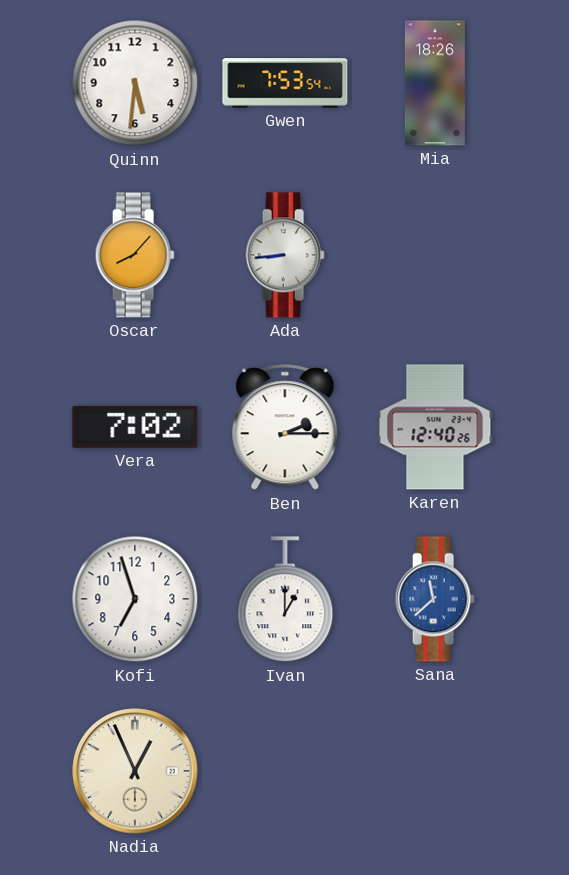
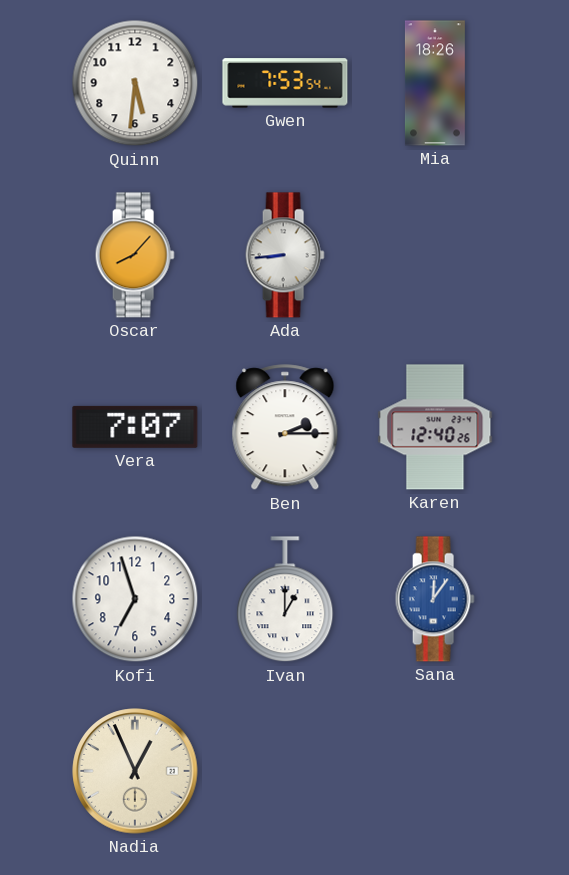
Vera: 7:02 -> 7:07 (135, 427)
Sana: 11:38 -> 12:06 (435, 599)
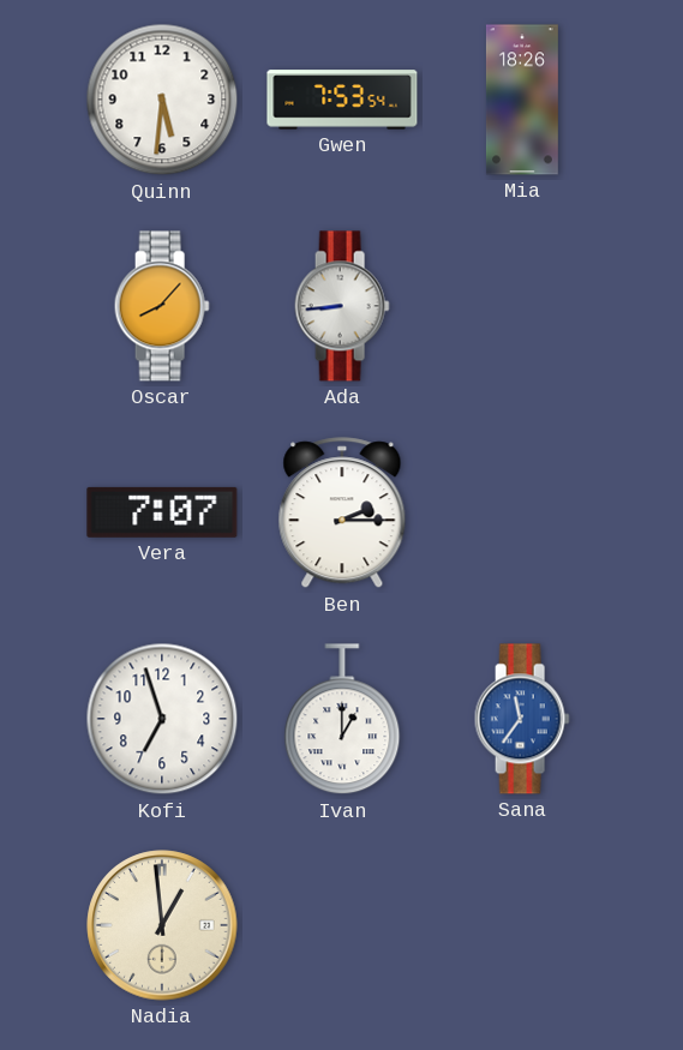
Karen: 12:40 -> none (435, 427)
Sana: 12:06 -> 11:36 (522, 719)
Nadia: 12:56 -> 12:59 (162, 925)
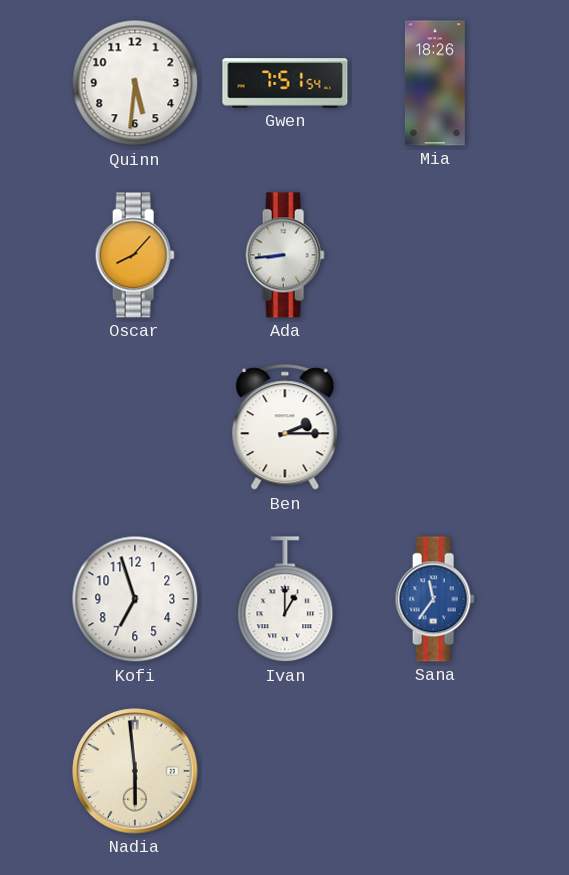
Gwen: 7:53 -> 7:51 (285, 83)
Vera: 7:07 -> none (162, 512)
Nadia: 12:59 -> 5:59 (135, 771)
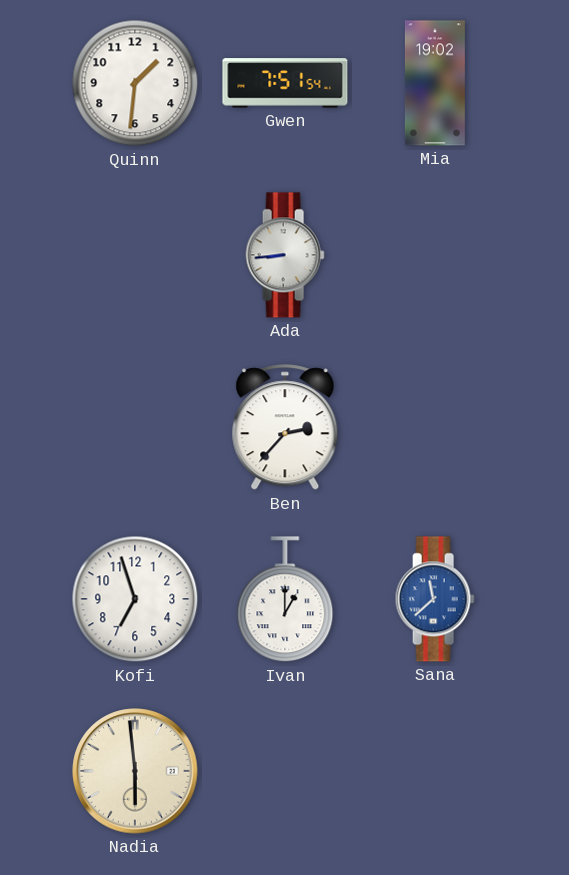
Quinn: 5:31 -> 1:31 (135, 83)
Mia: 18:26 -> 19:02 (435, 83)
Oscar: 8:07 -> none (135, 255)
Ben: 2:15 -> 2:37 (285, 428)
Sana: 11:36 -> 11:38 (435, 599)
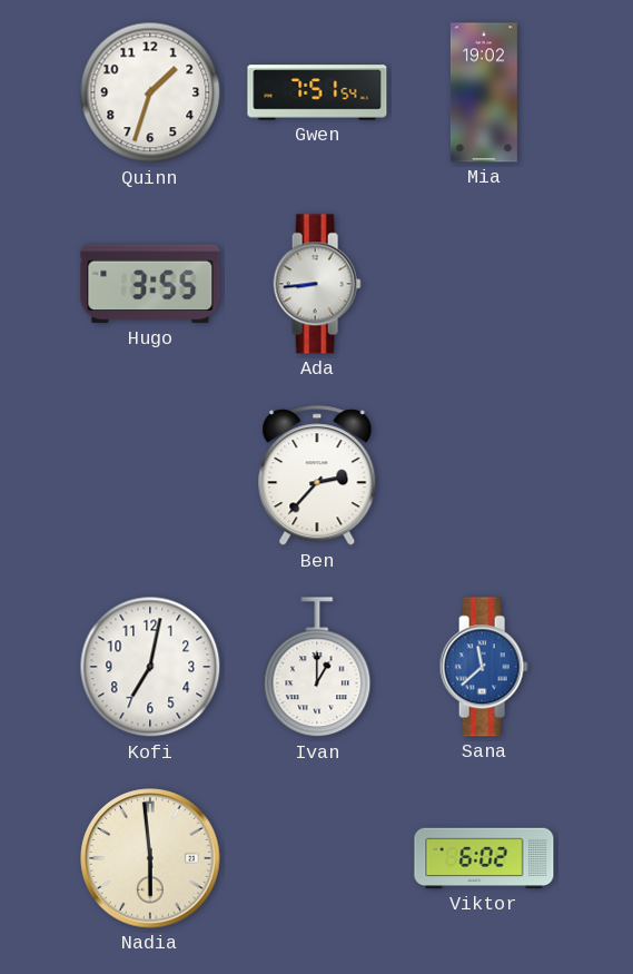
Quinn: 1:31 -> 1:33 (150, 92)
Hugo: none -> 3:55 (150, 284)
Kofi: 6:57 -> 7:02 (150, 667)
Viktor: none -> 6:02 (484, 858)
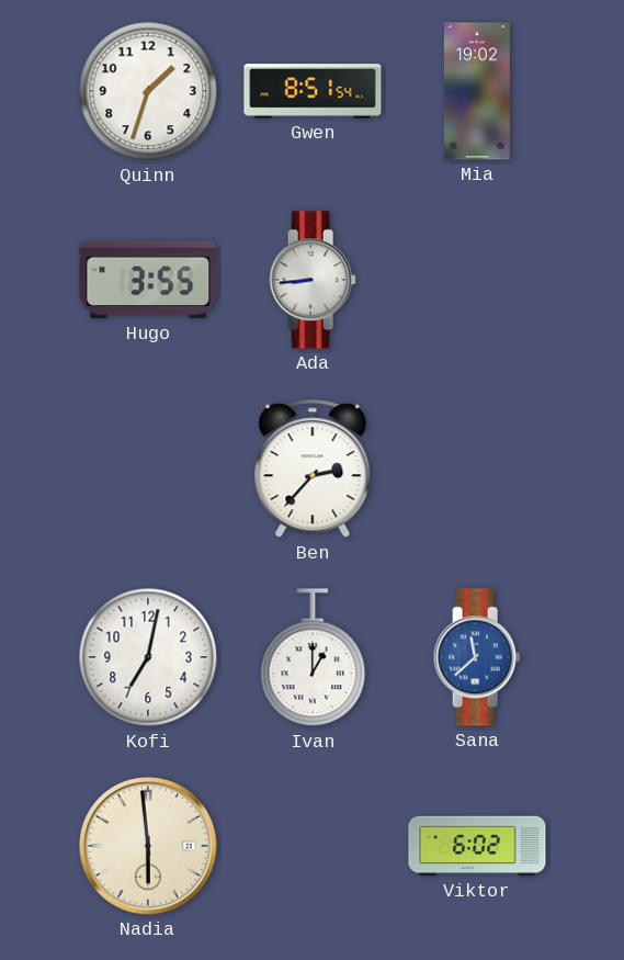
Gwen: 7:51 -> 8:51 (313, 91)
